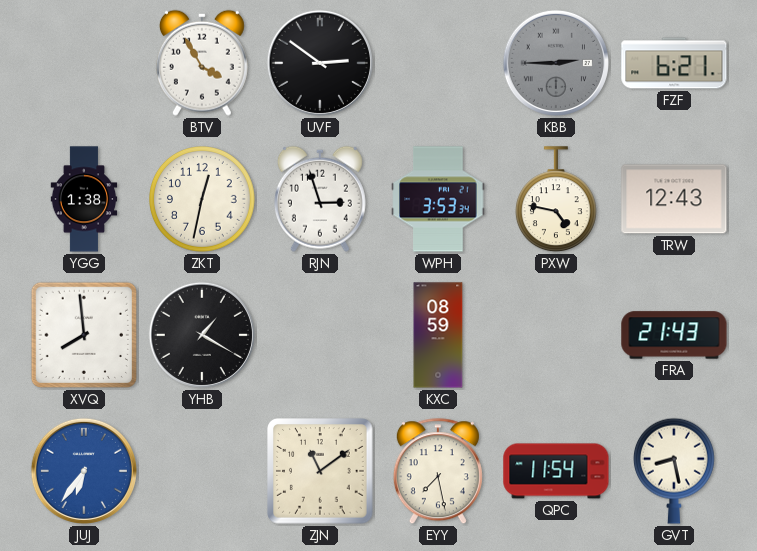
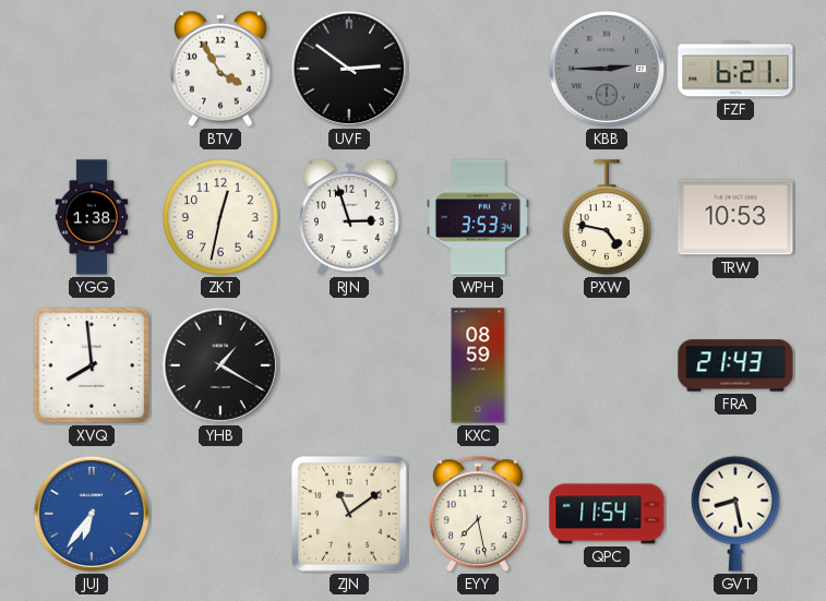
TRW: 12:43 -> 10:53 (735, 217)
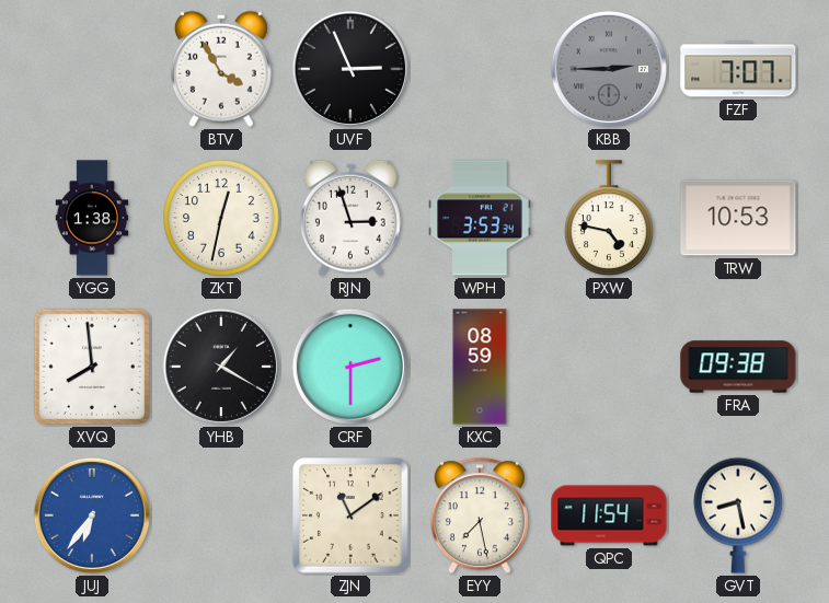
UVF: 2:51 -> 2:56 (350, 69)
FZF: 6:21 -> 7:07 (738, 69)
CRF: none -> 2:30 (350, 367)
FRA: 21:43 -> 09:38 (738, 367)
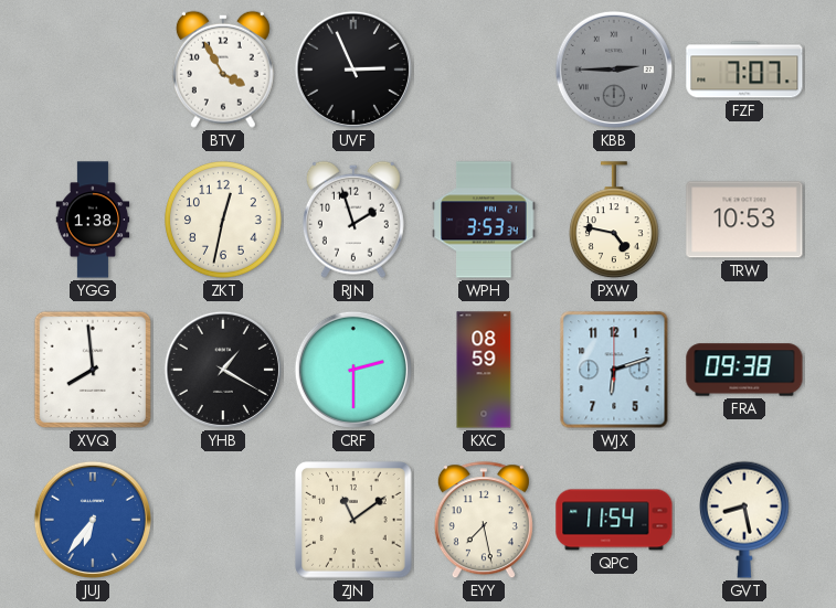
RJN: 2:57 -> 1:57 (353, 220)
WJX: none -> 6:12 (614, 370)
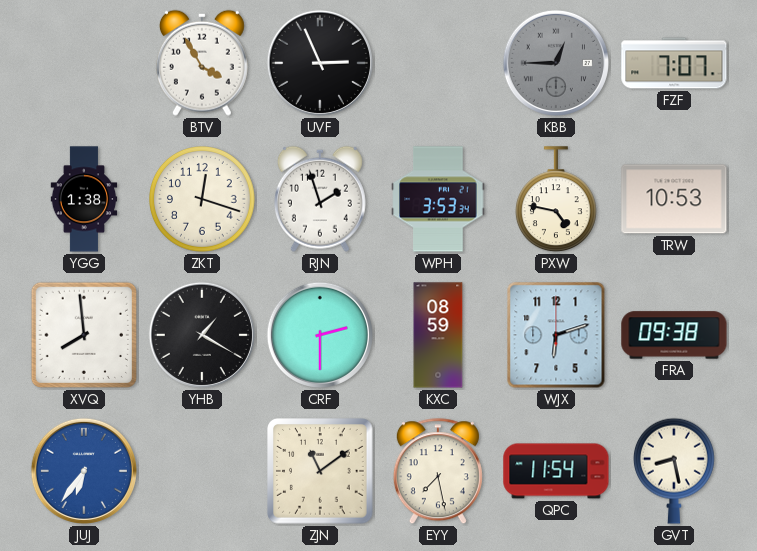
KBB: 2:45 -> 12:45 (556, 63)
ZKT: 12:32 -> 12:18 (203, 200)
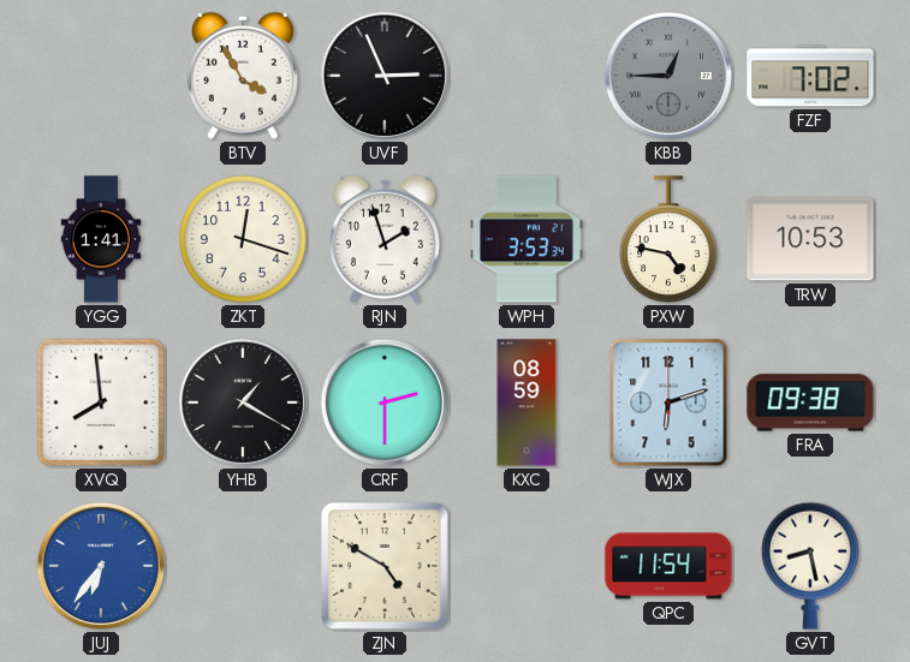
FZF: 7:07 -> 7:02 (810, 76)
YGG: 1:38 -> 1:41 (101, 239)
ZJN: 11:09 -> 4:50 (385, 566)
EYY: 7:28 -> none (438, 472)
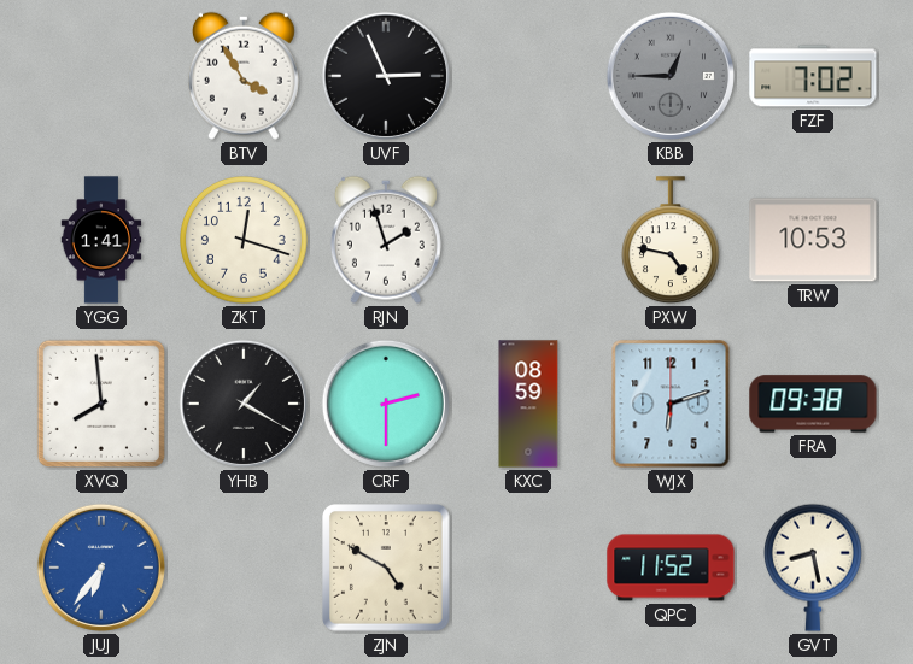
WPH: 3:53 -> none (527, 239)
QPC: 11:54 -> 11:52 (671, 568)
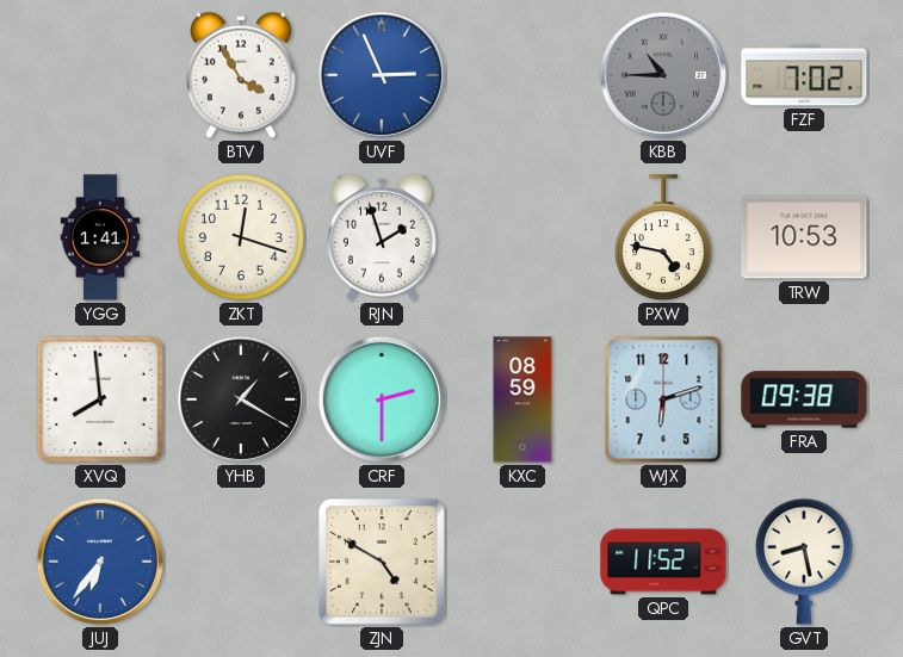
UVF dial: black -> blue (382, 75)
KBB: 12:45 -> 10:45 (663, 75)
